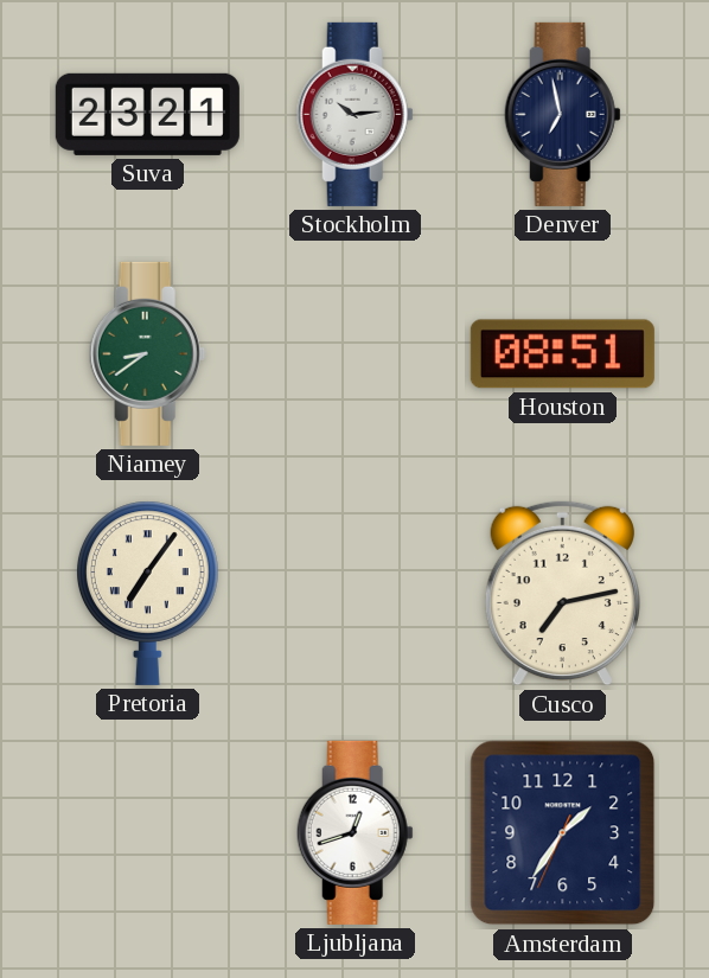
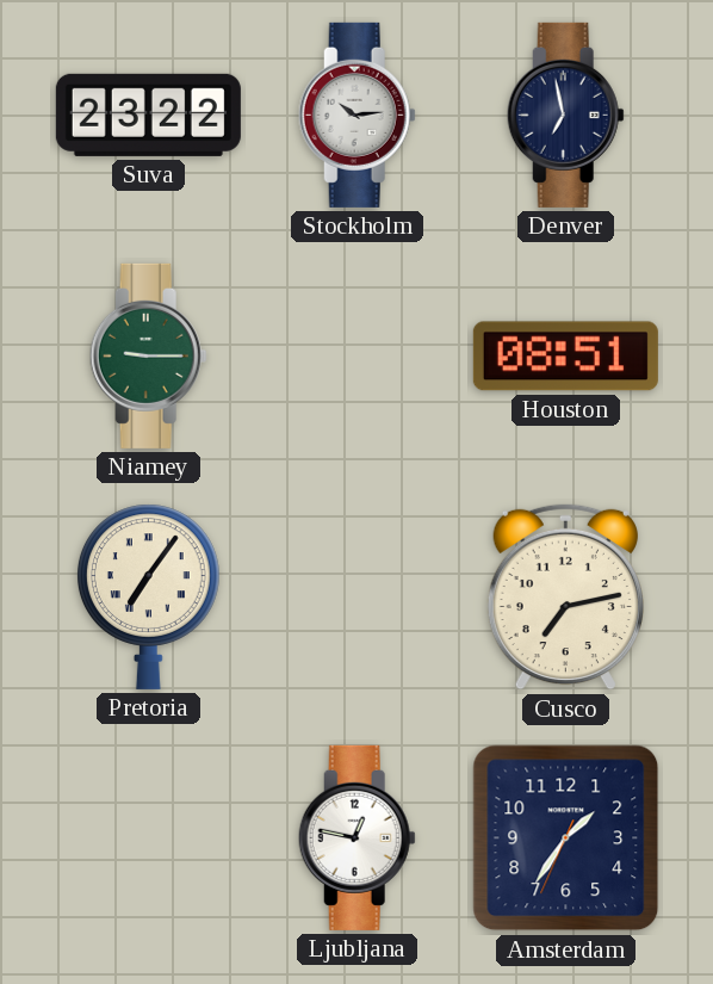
Suva: 23:21 -> 23:22 (148, 115)
Niamey: 8:39 -> 9:15 (148, 355)
Ljubljana: 12:42 -> 12:47 (356, 837)
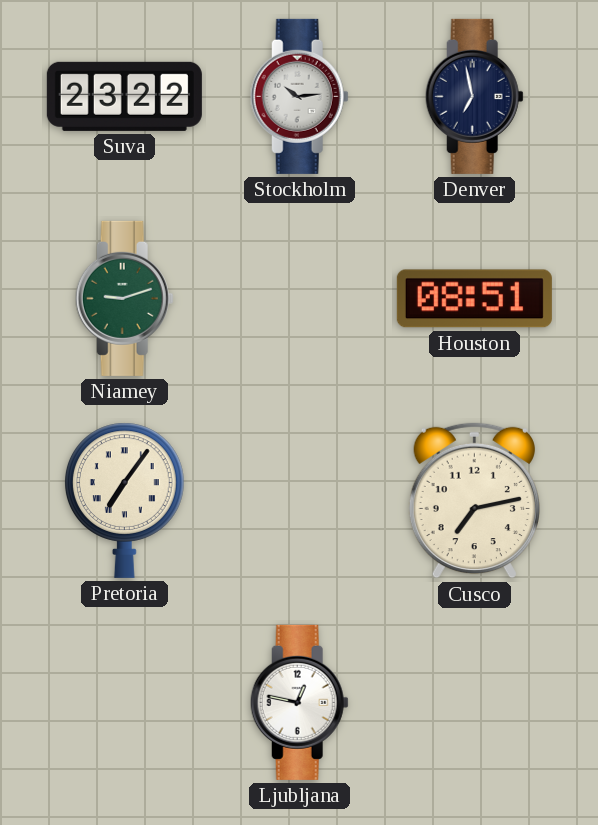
Niamey: 9:15 -> 9:12 (124, 298)
Amsterdam: 1:35 -> none (566, 838)
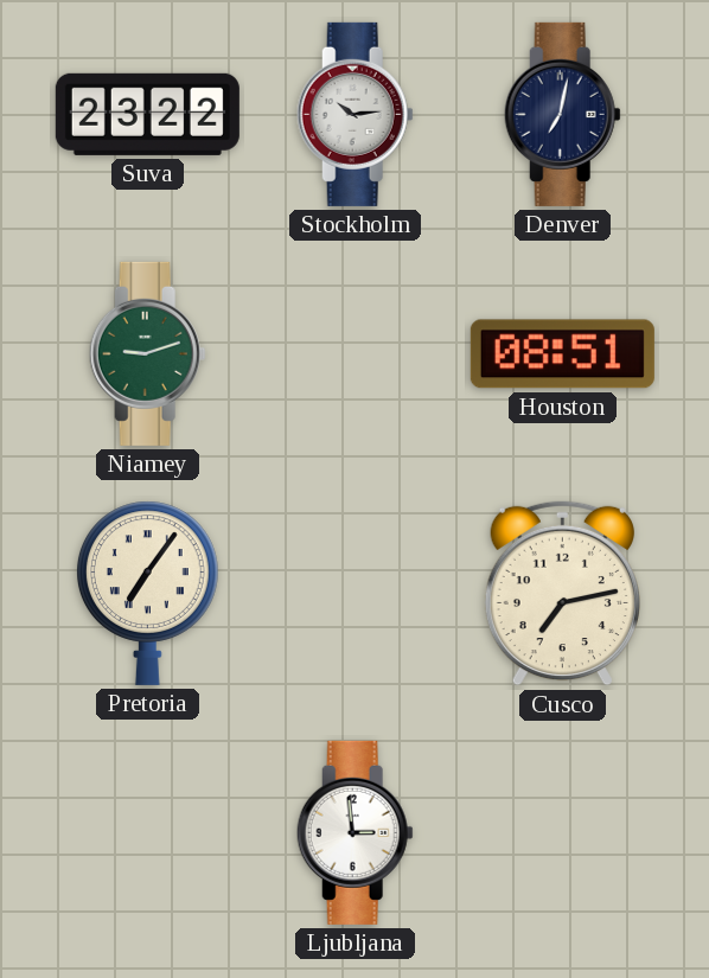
Denver: 6:58 -> 7:02 (562, 114)
Ljubljana: 12:47 -> 2:59 (354, 832)
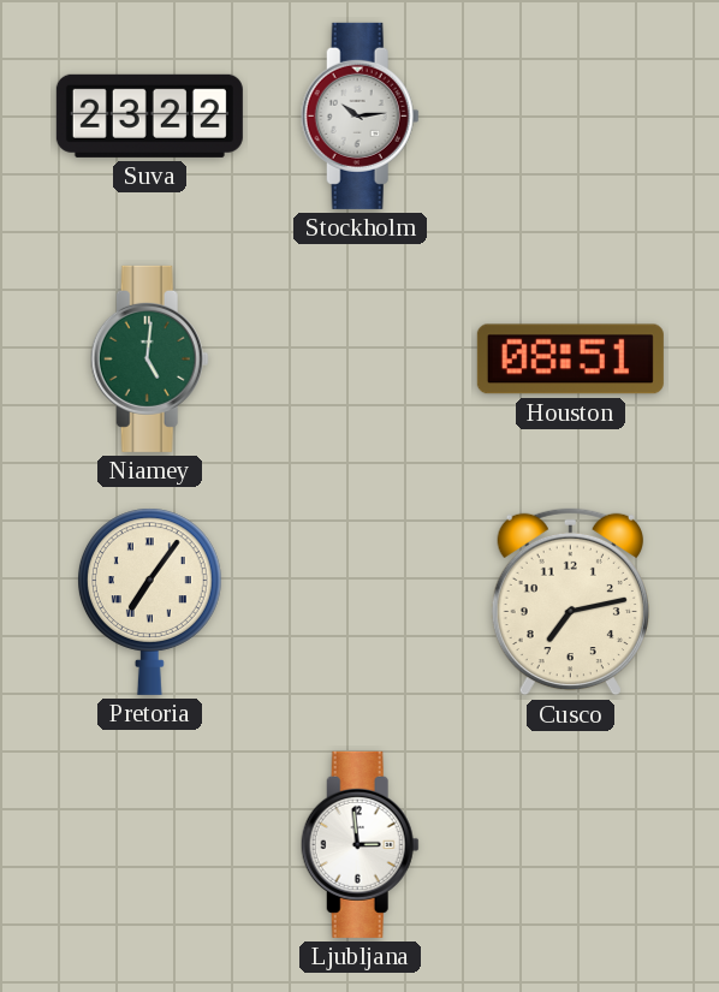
Denver: 7:02 -> none (562, 114)
Niamey: 9:12 -> 5:01 (149, 358)
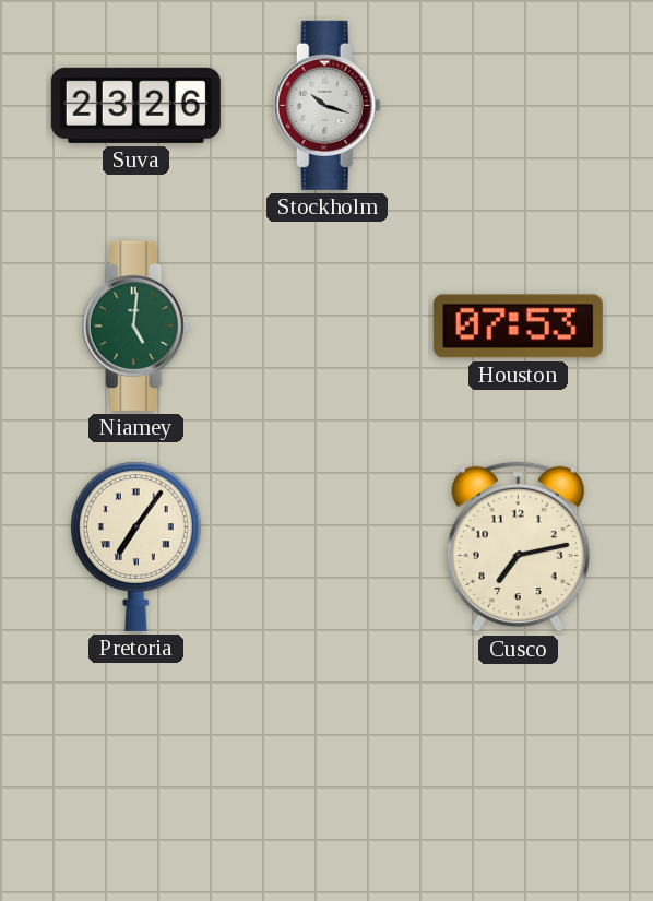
Suva: 23:22 -> 23:26 (135, 105)
Stockholm: 10:14 -> 10:18 (326, 105)
Houston: 08:51 -> 07:53 (518, 327)
Ljubljana: 2:59 -> none (359, 844)
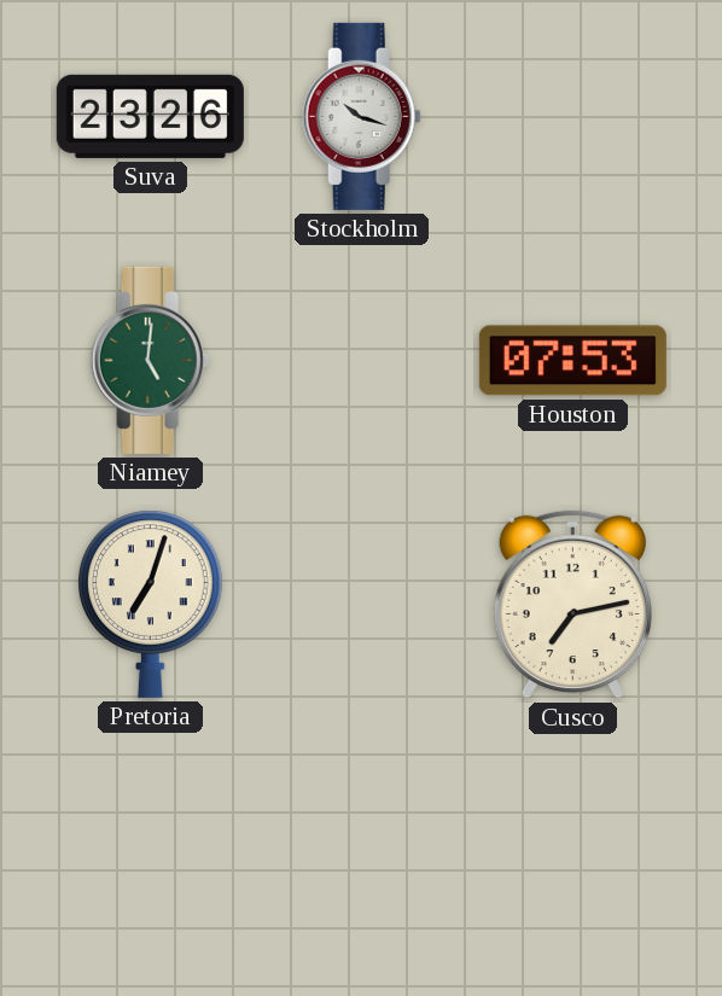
Pretoria: 7:06 -> 7:03 (150, 604)
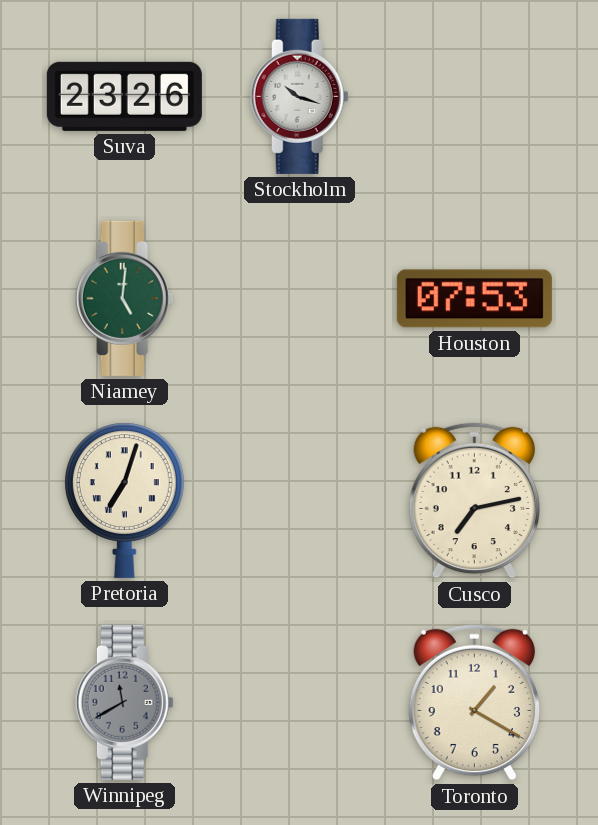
Winnipeg: none -> 11:40 (124, 702)
Toronto: none -> 1:20 (474, 703)
